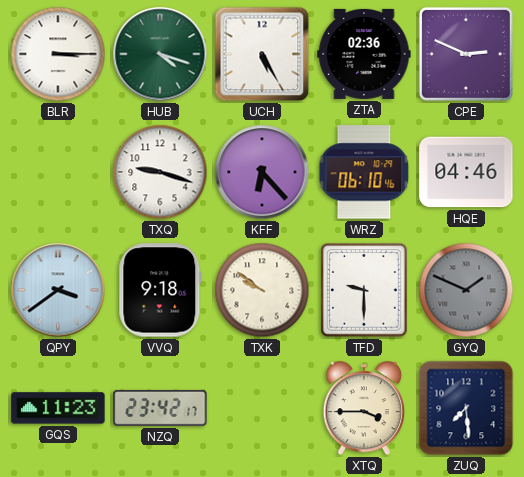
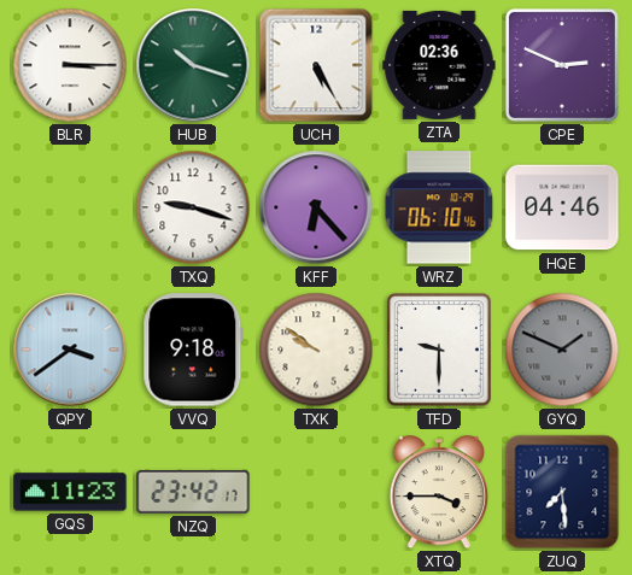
HUB: 4:18 -> 10:18 (193, 65)
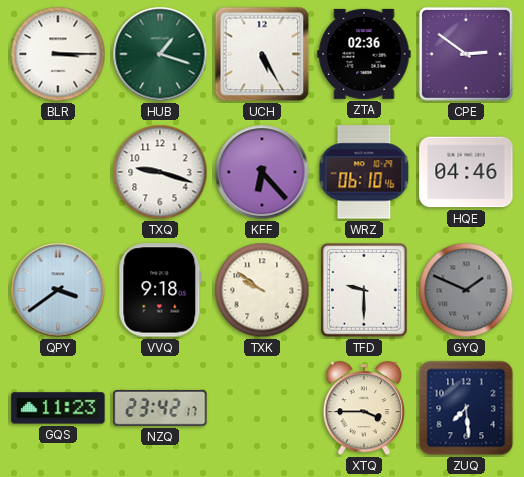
HUB: 10:18 -> 1:18 (160, 54)
CPE: 2:49 -> 2:51 (466, 54)
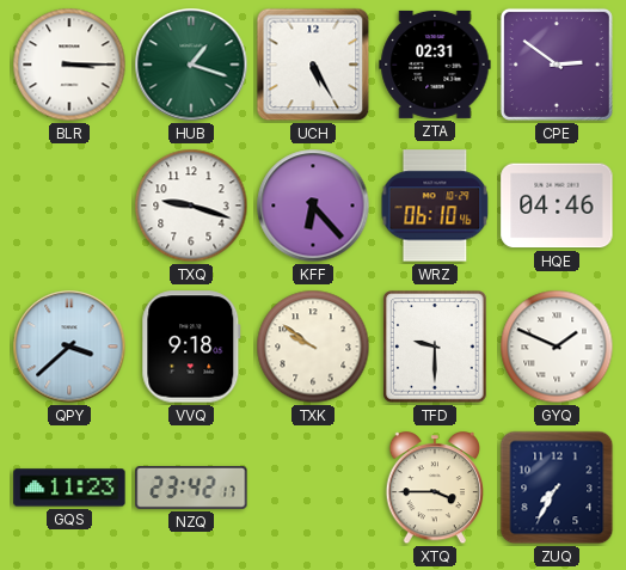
ZTA: 02:36 -> 02:31 (435, 65)
QPY: 3:39 -> 3:38 (69, 347)
GYQ dial: grey -> white (557, 347)
ZUQ: 7:29 -> 7:35 (557, 488)
